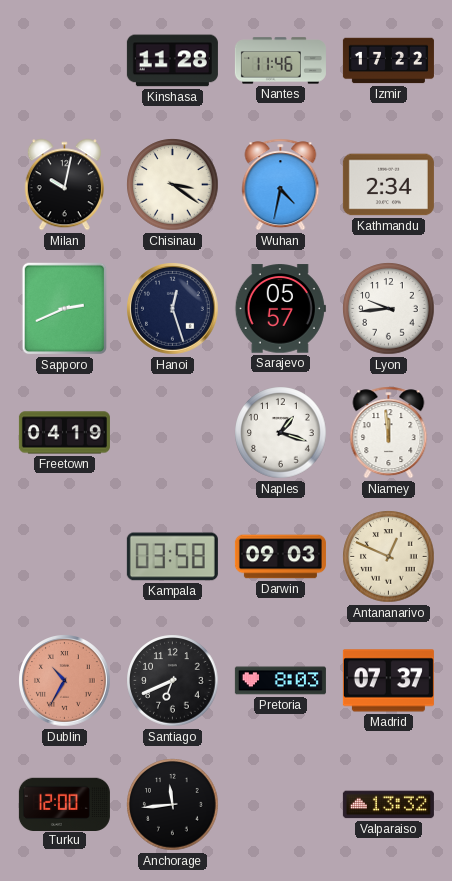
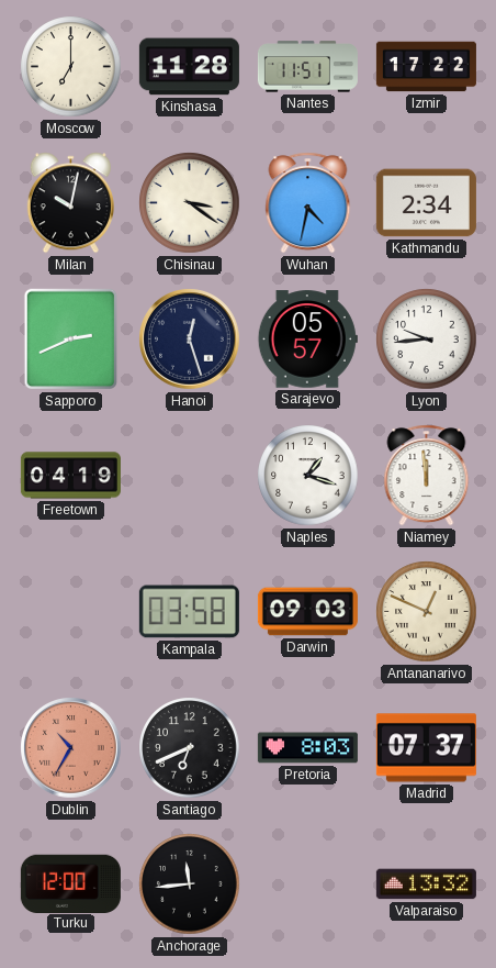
Moscow: none -> 7:00 (71, 67)
Nantes: 11:46 -> 11:51 (307, 67)
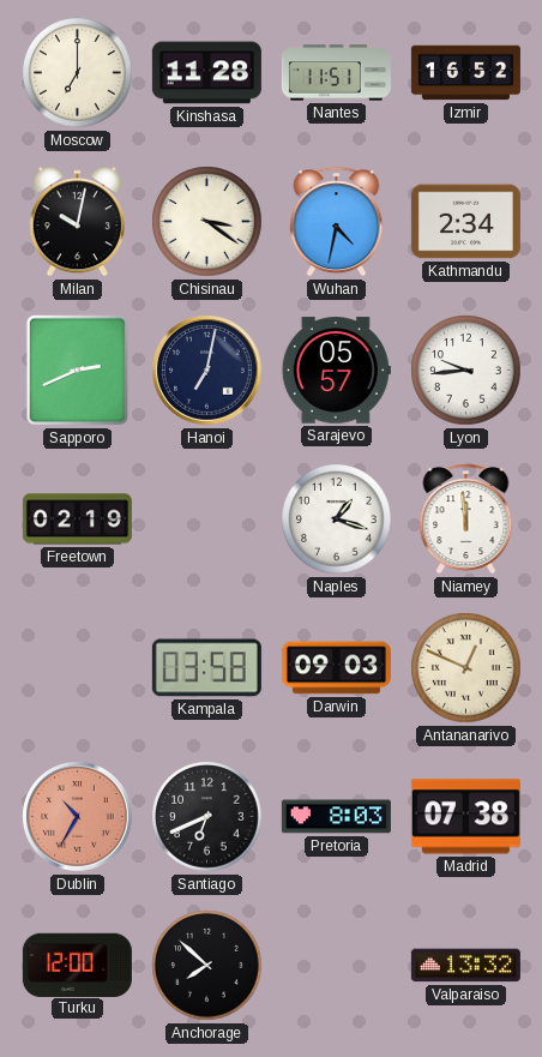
Izmir: 17:22 -> 16:52 (465, 73)
Hanoi: 12:27 -> 7:02 (207, 371)
Freetown: 04:19 -> 02:19 (77, 520)
Madrid: 07:37 -> 07:38 (465, 817)
Anchorage: 11:44 -> 7:52 (207, 966)
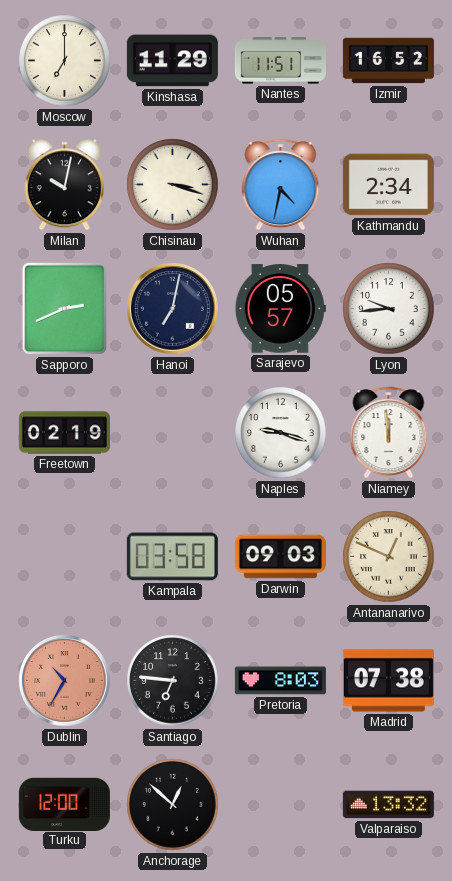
Kinshasa: 11:28 -> 11:29 (172, 61)
Chisinau: 3:21 -> 3:18 (173, 185)
Naples: 1:18 -> 9:18 (281, 433)
Santiago: 6:41 -> 6:46 (173, 681)
Anchorage: 7:52 -> 12:52 (173, 805)
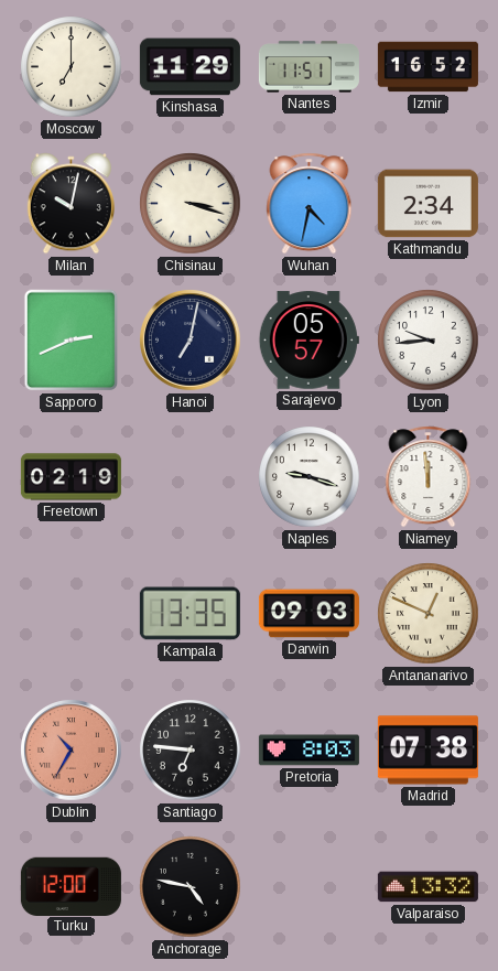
Kampala: 03:58 -> 13:35 (190, 614)
Anchorage: 12:52 -> 4:47 (191, 887)
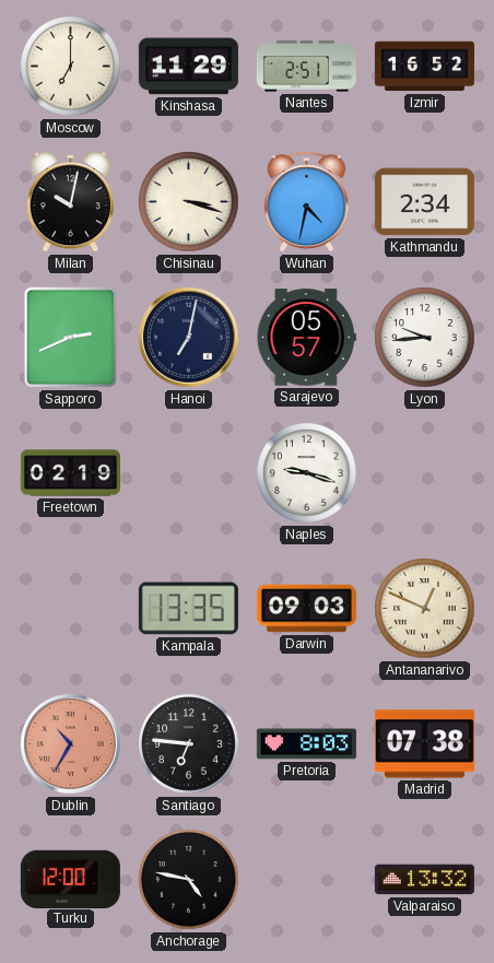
Nantes: 11:51 -> 2:51 (306, 67)
Niamey: 11:59 -> none (429, 477)
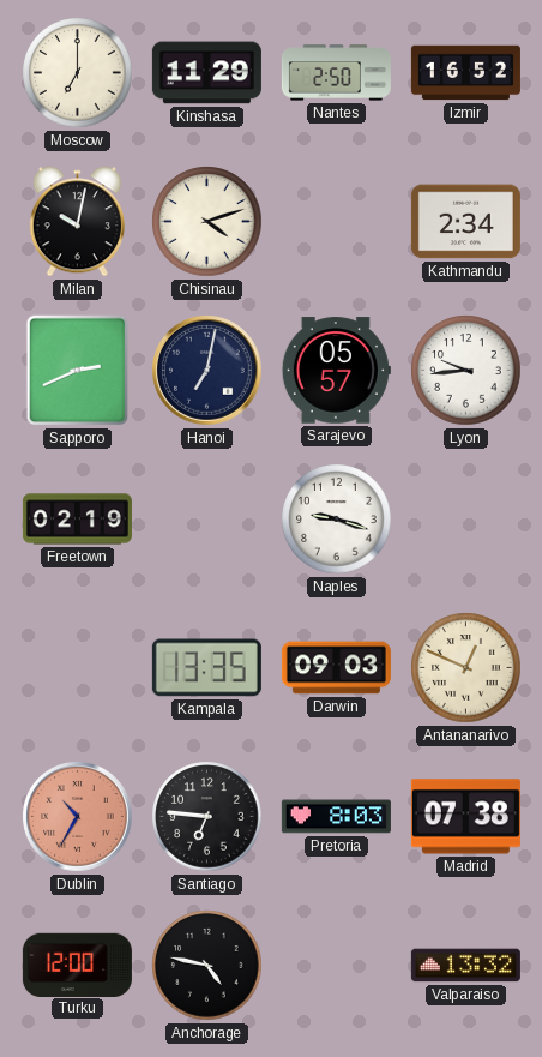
Nantes: 2:51 -> 2:50 (336, 73)
Chisinau: 3:18 -> 4:12 (207, 222)
Wuhan: 4:32 -> none (307, 202)
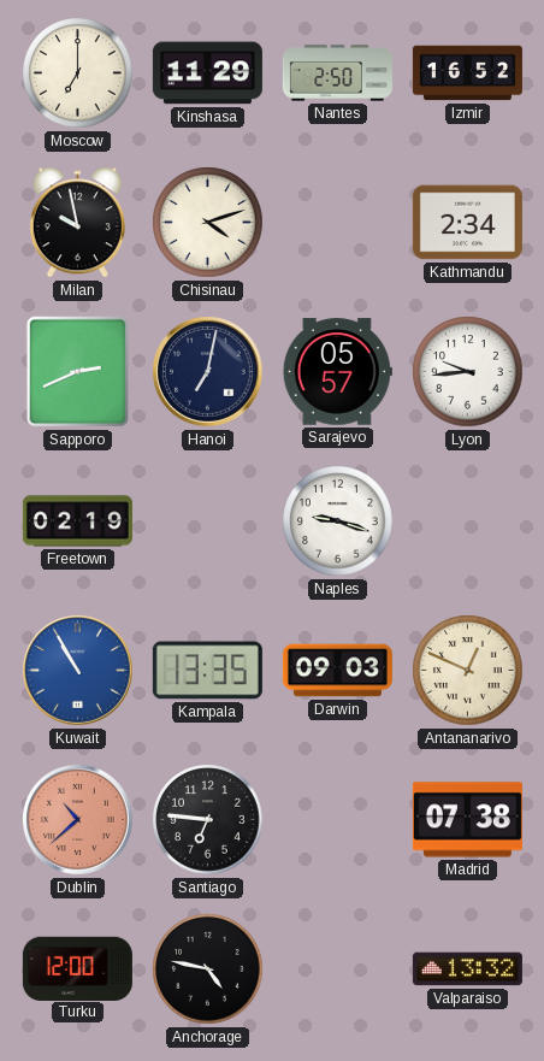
Milan: 10:02 -> 9:58 (77, 223)
Kuwait: none -> 10:55 (78, 671)
Dublin: 10:35 -> 10:38 (78, 820)
Pretoria: 8:03 -> none (336, 817)
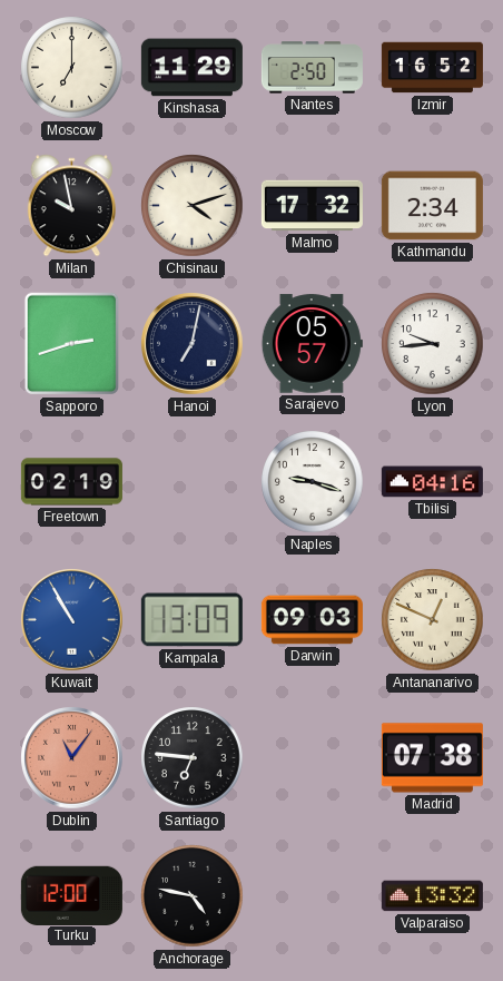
Malmo: none -> 17:32 (312, 206)
Sapporo: 2:41 -> 2:42 (72, 344)
Tbilisi: none -> 04:16 (432, 482)
Kampala: 13:35 -> 13:09 (191, 620)
Dublin: 10:38 -> 11:06 (72, 758)
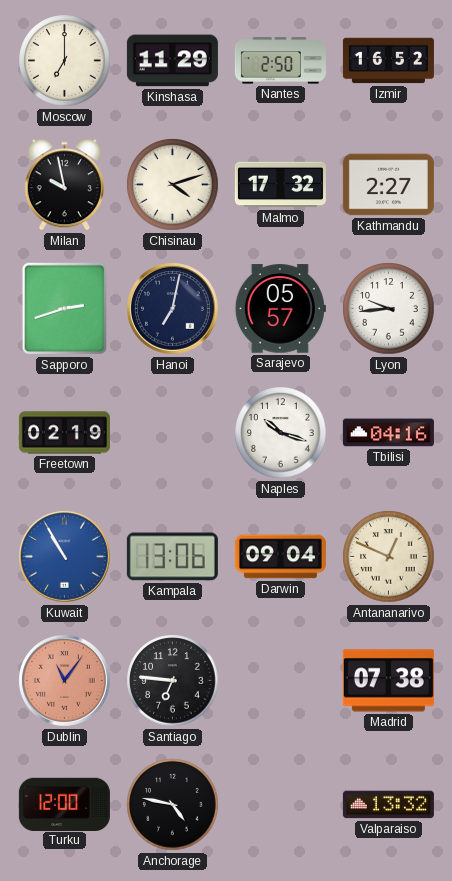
Kathmandu: 2:34 -> 2:27 (388, 185)
Naples: 9:18 -> 10:18 (281, 433)
Kampala: 13:09 -> 13:06 (172, 557)
Darwin: 09:03 -> 09:04 (280, 557)
